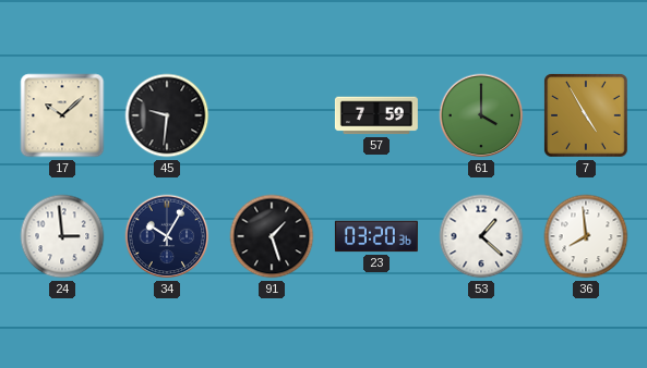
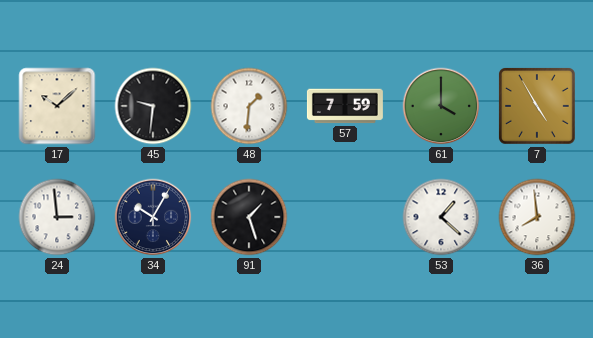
48: none -> 1:31 (249, 106)
23: 03:20 -> none (376, 236)
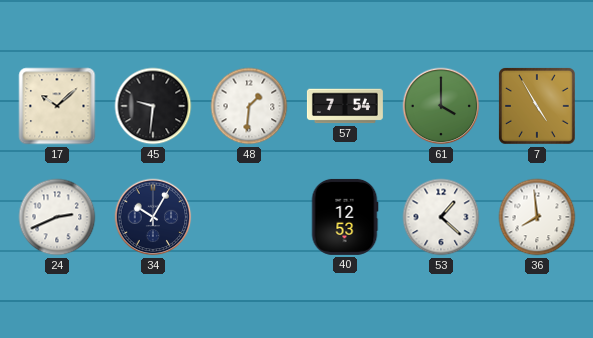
57: 7:59 -> 7:54 (345, 106)
24: 2:59 -> 2:41 (57, 217)
91: 1:27 -> none (249, 217)
40: none -> 12:53 (345, 217)
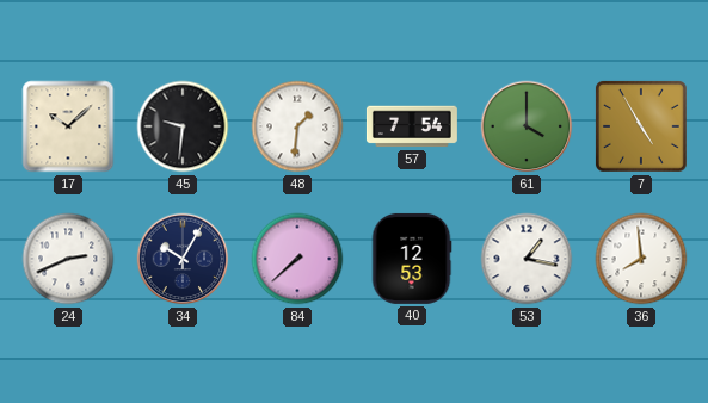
84: none -> 7:38 (297, 259)
53: 1:22 -> 1:17 (527, 259)
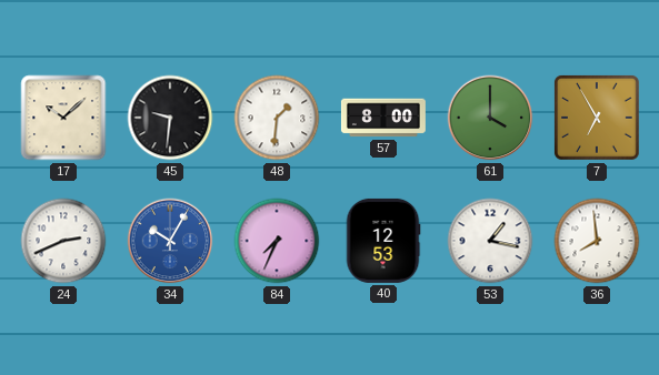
57: 7:54 -> 8:00 (383, 118)
7: 4:55 -> 6:55 (597, 118)
34 dial: navy -> blue (170, 241)
84: 7:38 -> 7:34 (277, 241)
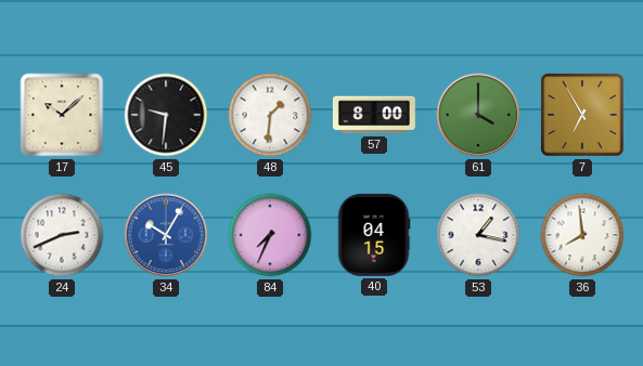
40: 12:53 -> 04:15 (374, 235)
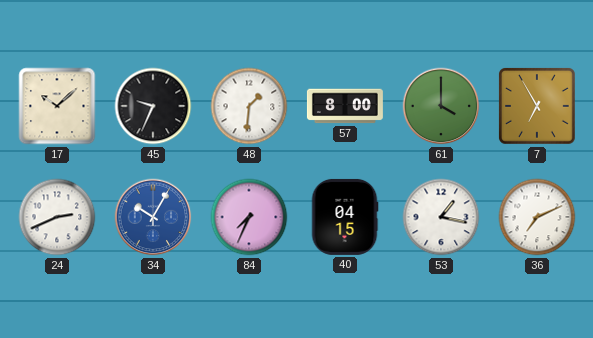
45: 9:31 -> 9:34 (153, 106)
36: 7:59 -> 7:11 (537, 217)
